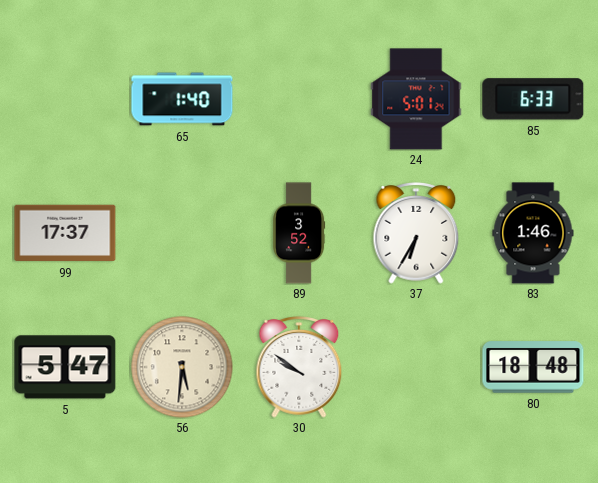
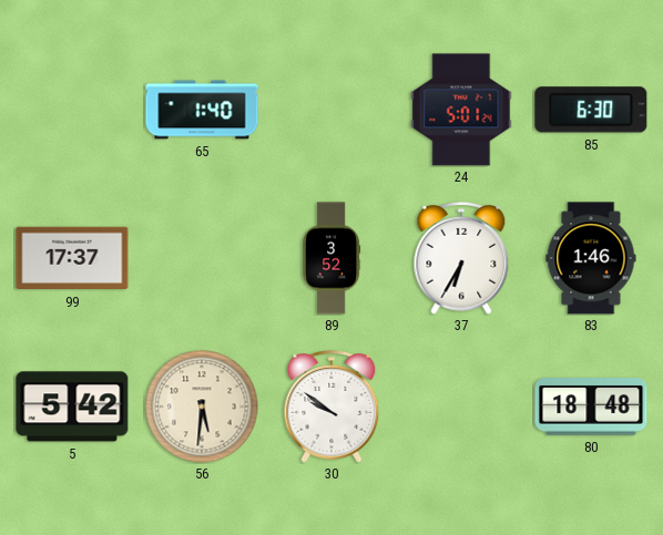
85: 6:33 -> 6:30 (591, 110)
5: 5:47 -> 5:42 (72, 407)
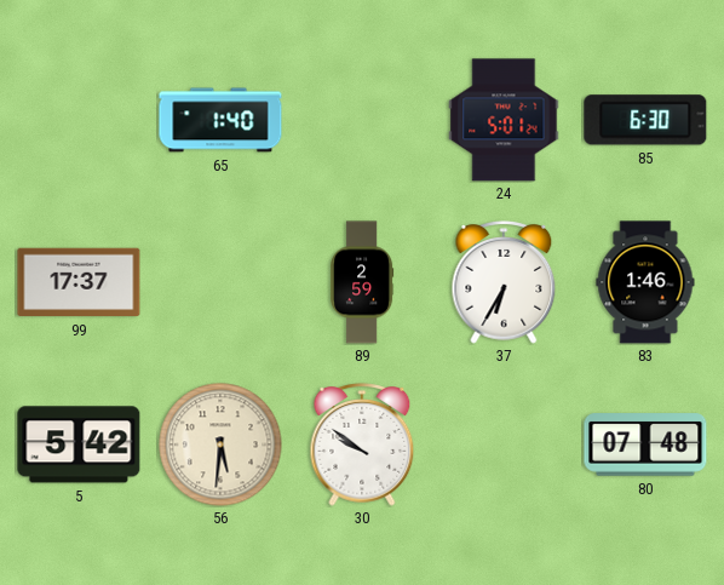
89: 3:52 -> 2:59 (362, 282)
80: 18:48 -> 07:48 (645, 445)
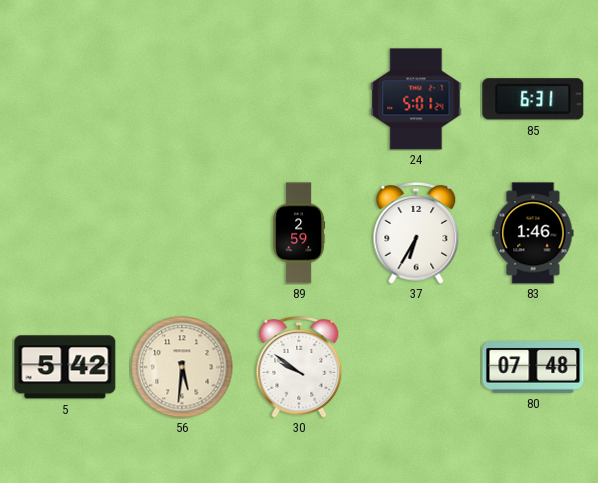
65: 1:40 -> none (220, 120)
85: 6:30 -> 6:31 (533, 99)
99: 17:37 -> none (79, 282)
